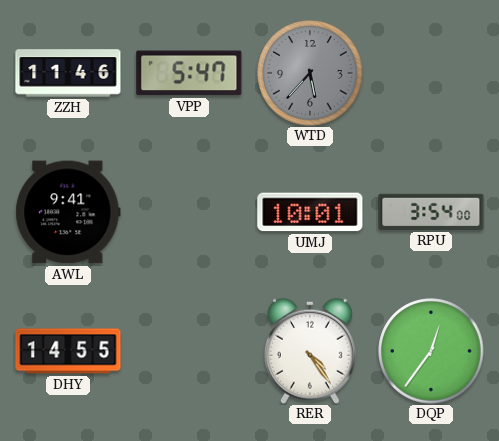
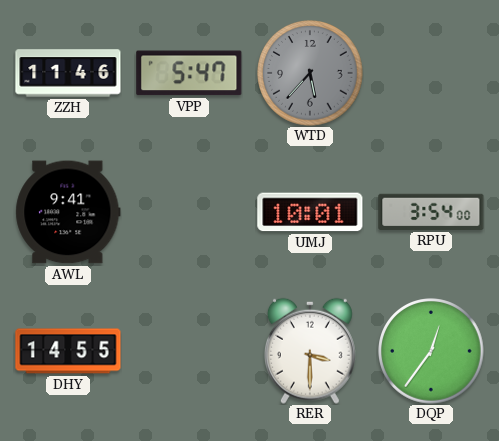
RER: 4:24 -> 3:30 (310, 351)
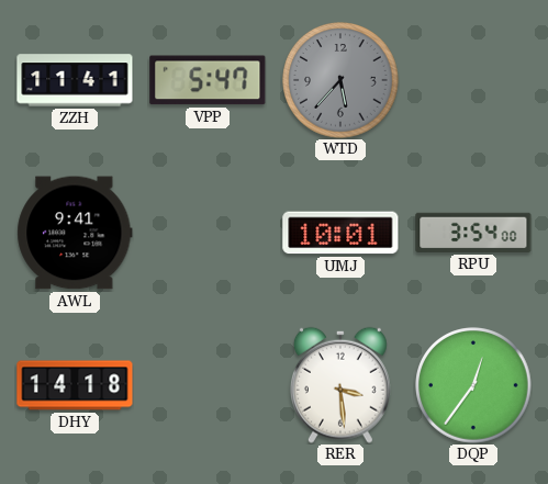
ZZH: 11:46 -> 11:41 (75, 80)
DHY: 14:55 -> 14:18 (75, 385)
RER: 3:30 -> 3:29 (340, 385)
